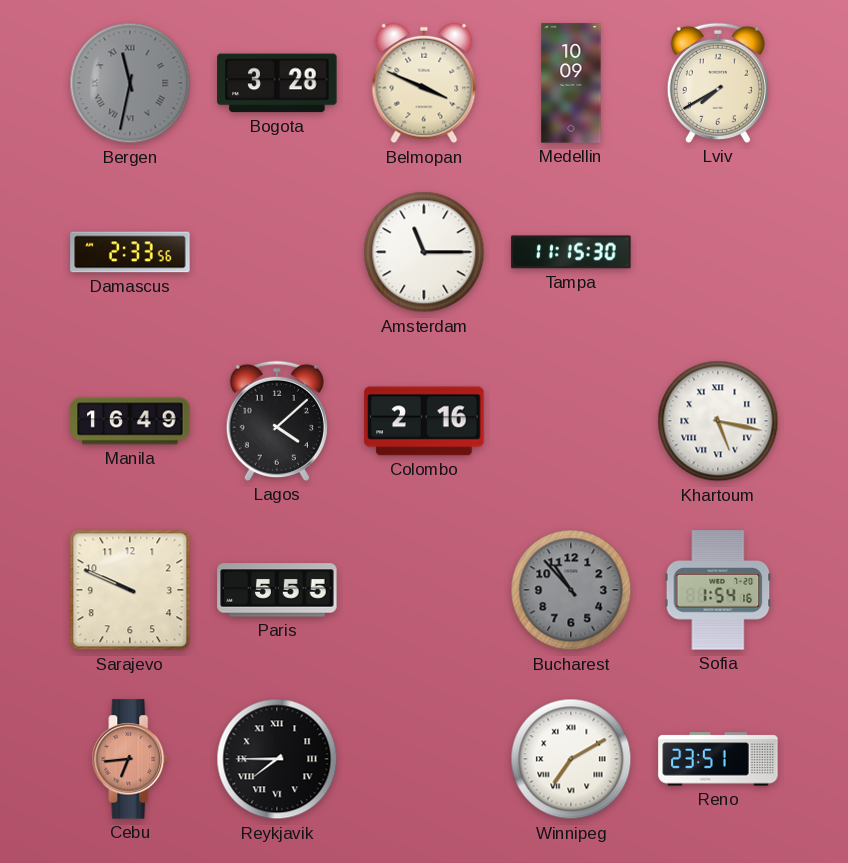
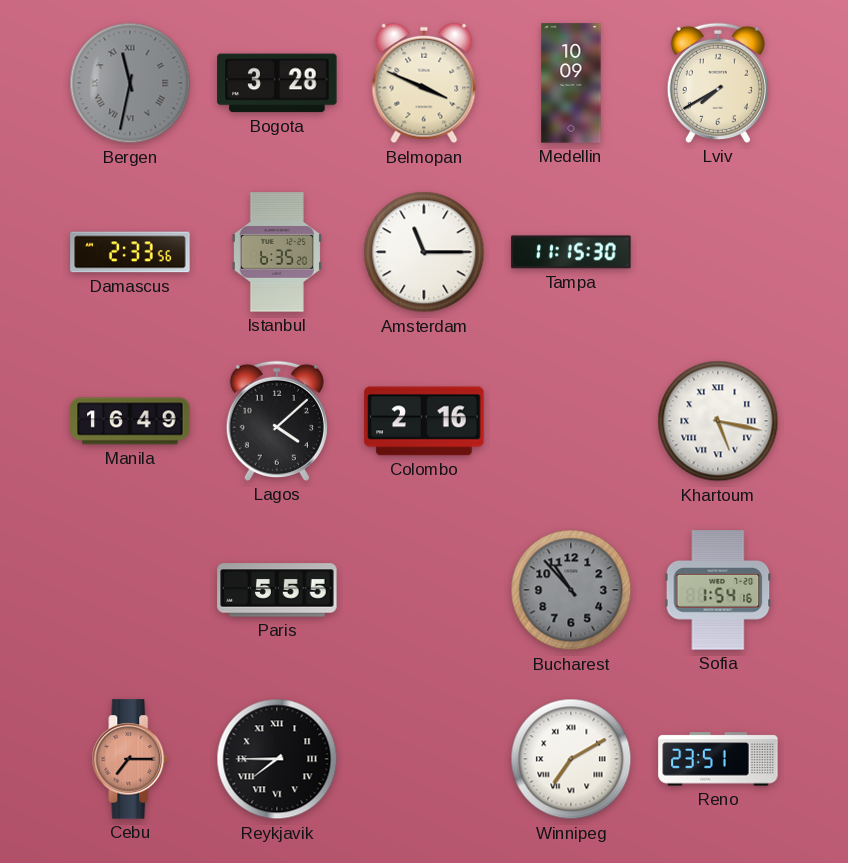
Istanbul: none -> 6:35 (277, 252)
Sarajevo: 9:49 -> none (130, 590)
Cebu: 6:44 -> 7:15 (130, 759)
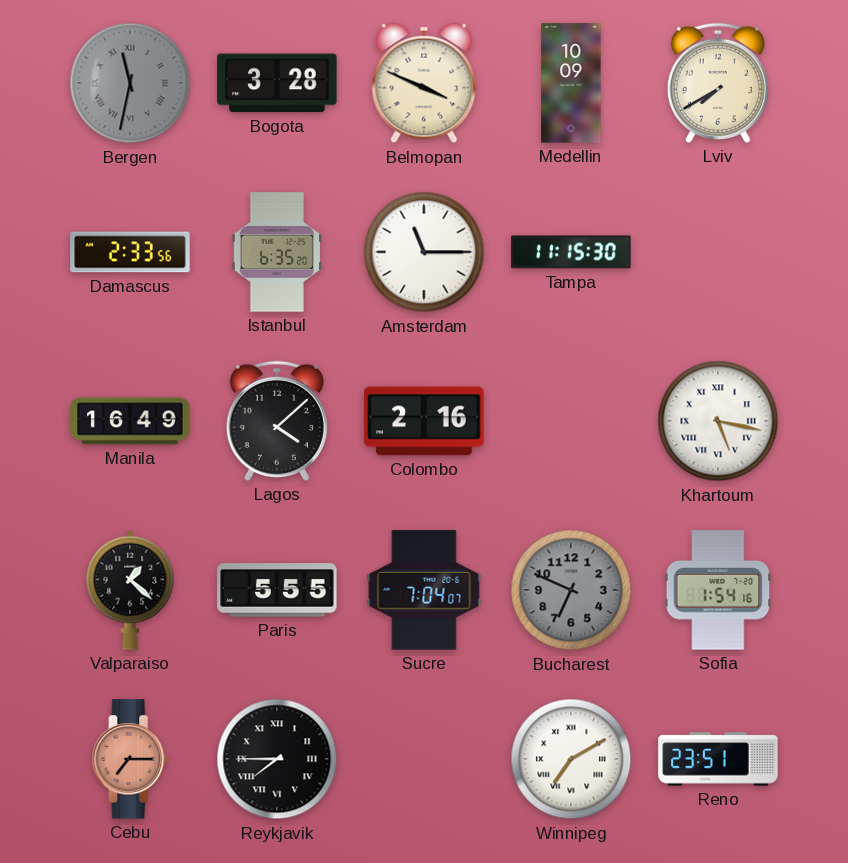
Valparaiso: none -> 1:22 (130, 590)
Sucre: none -> 7:04 (424, 590)
Bucharest: 10:53 -> 6:49 (571, 590)
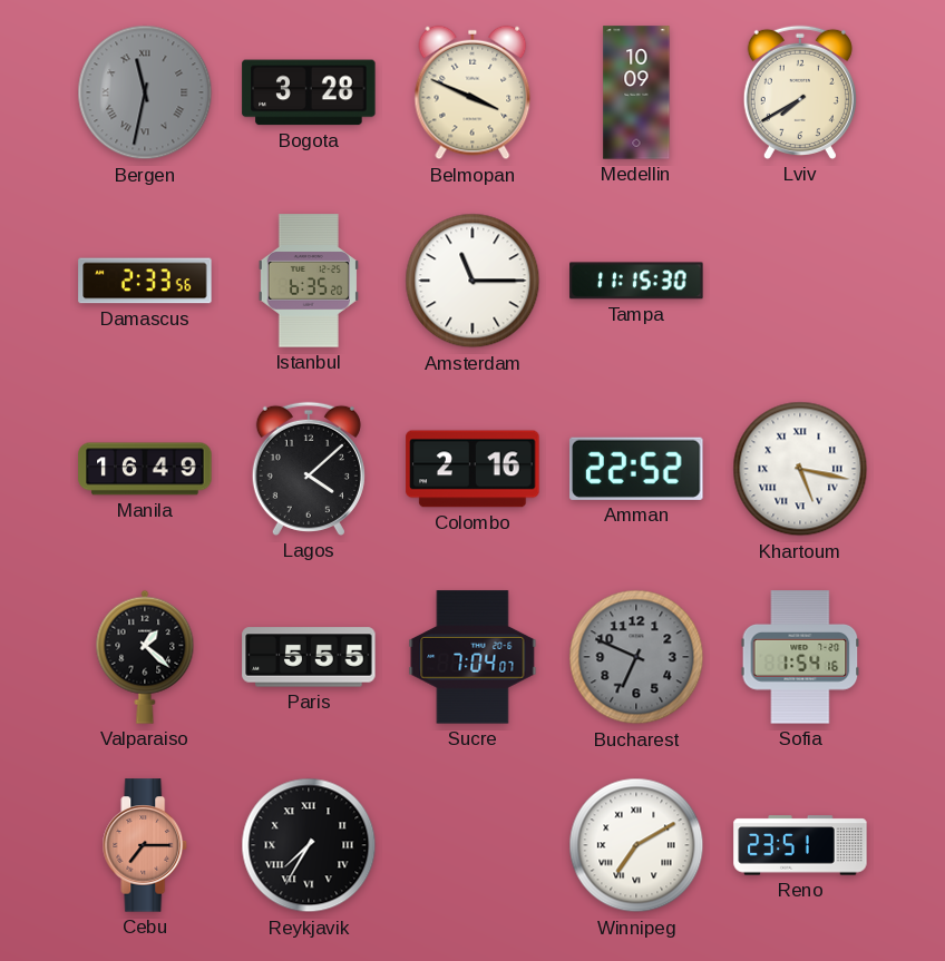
Amman: none -> 22:52 (636, 469)
Reykjavik: 7:45 -> 7:35 (309, 845)
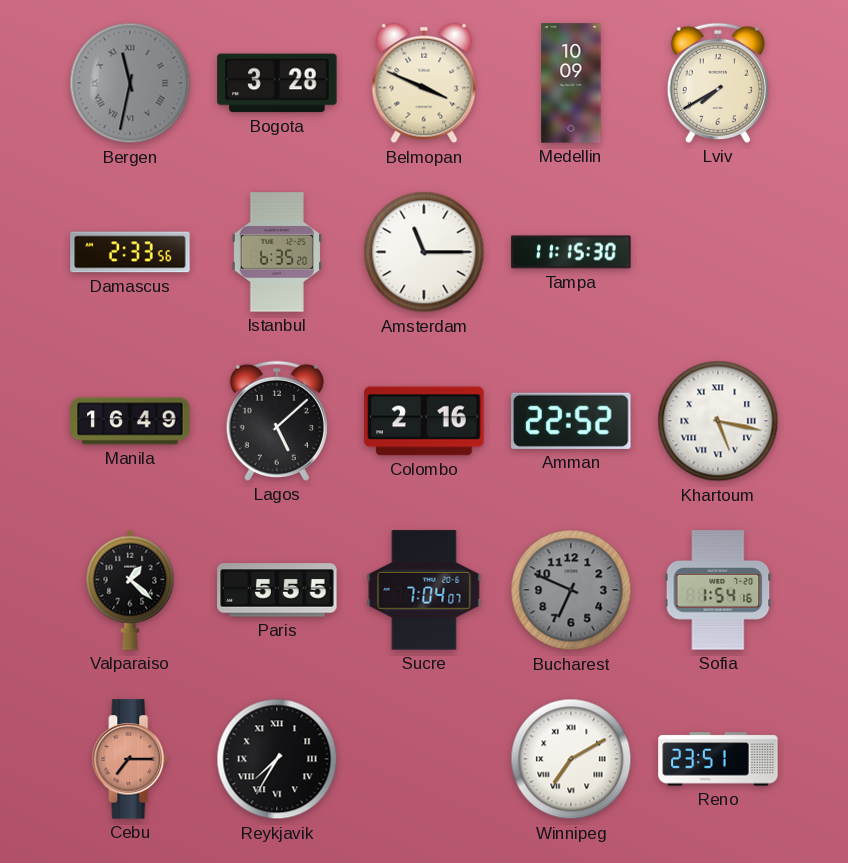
Lagos: 4:08 -> 5:08 (277, 421)
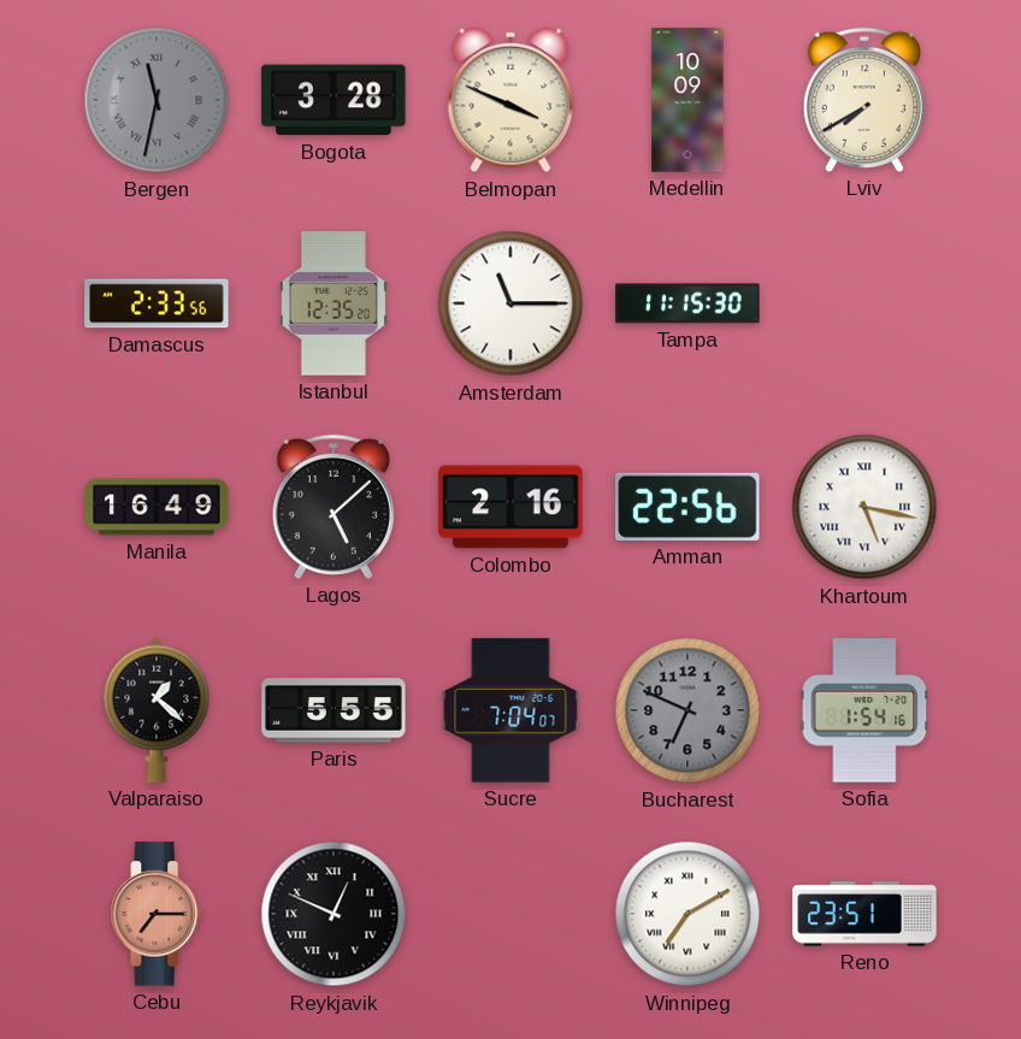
Istanbul: 6:35 -> 12:35 (334, 303)
Amman: 22:52 -> 22:56 (687, 507)
Reykjavik: 7:35 -> 12:49 (334, 914)
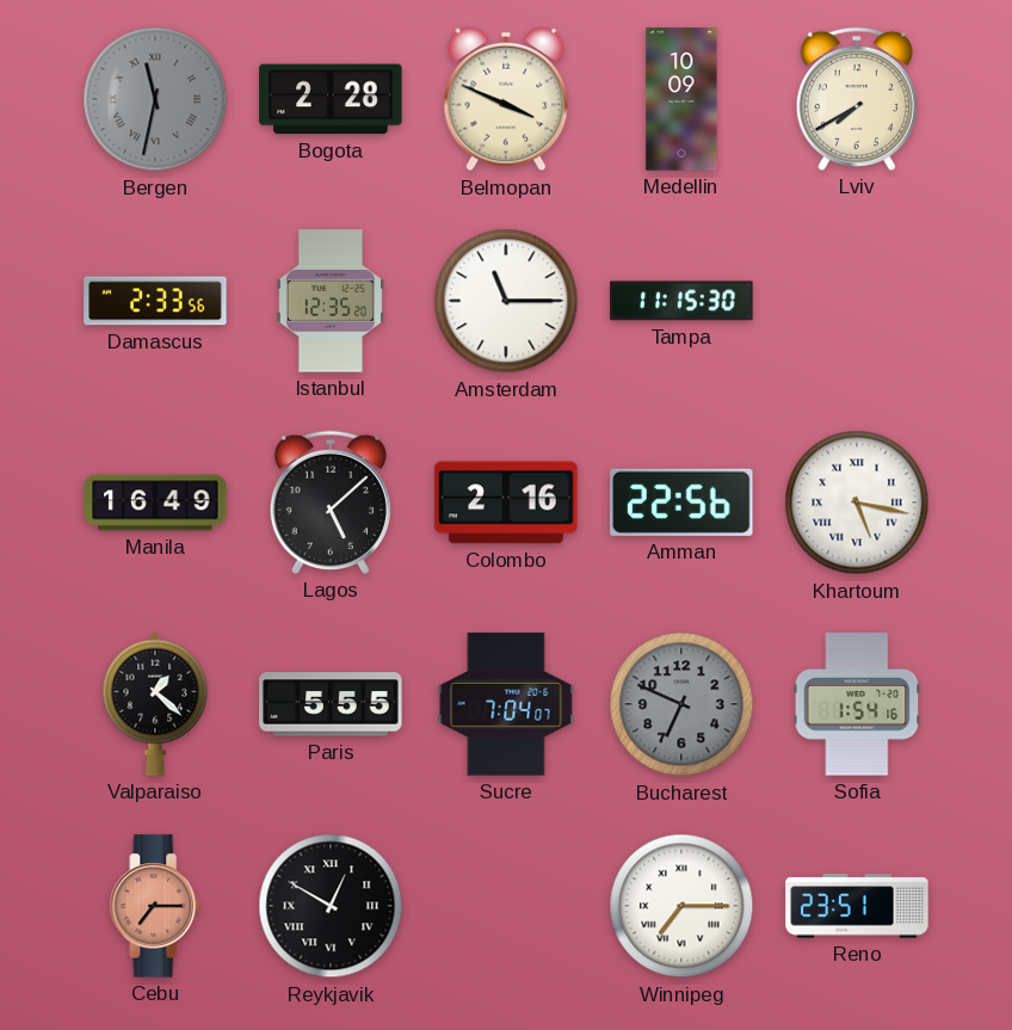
Bogota: 3:28 -> 2:28 (331, 99)
Reykjavik: 12:49 -> 12:50 (331, 906)
Winnipeg: 7:10 -> 7:15 (681, 906)
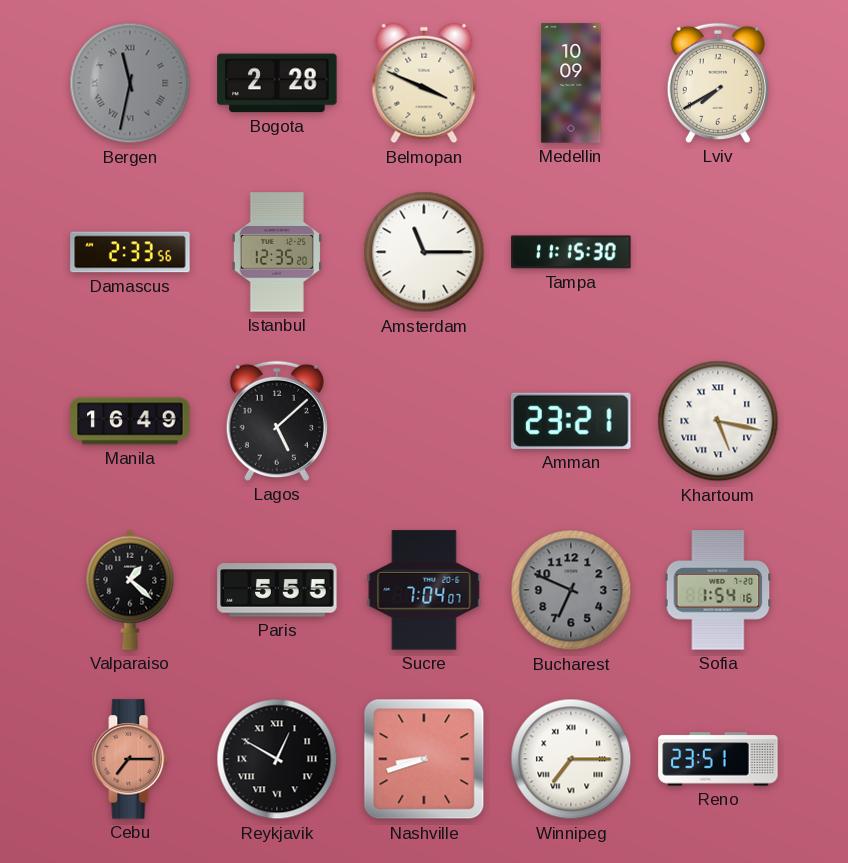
Colombo: 2:16 -> none (506, 502)
Amman: 22:56 -> 23:21 (571, 421)
Nashville: none -> 8:42 (424, 759)
